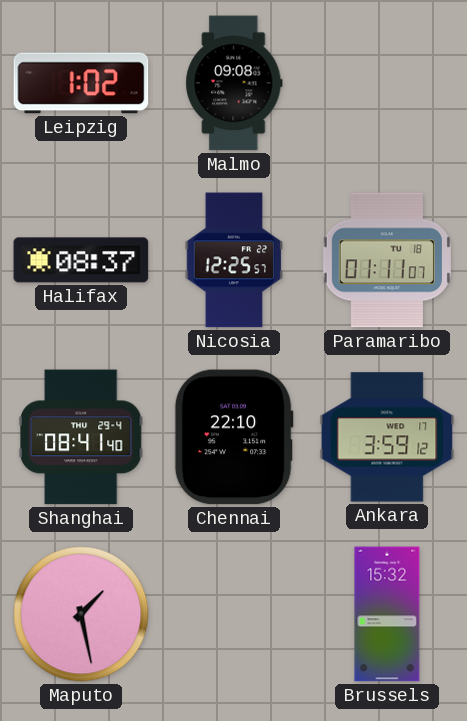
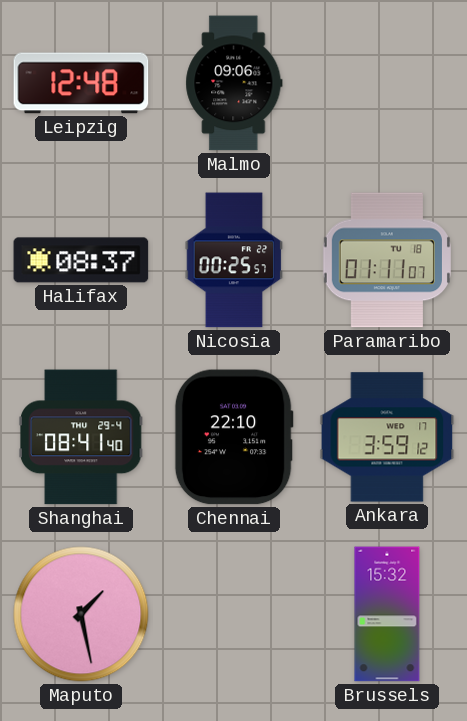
Leipzig: 1:02 -> 12:48 (81, 83)
Malmo: 09:08 -> 09:06 (234, 83)
Nicosia: 12:25 -> 00:25 (234, 260)
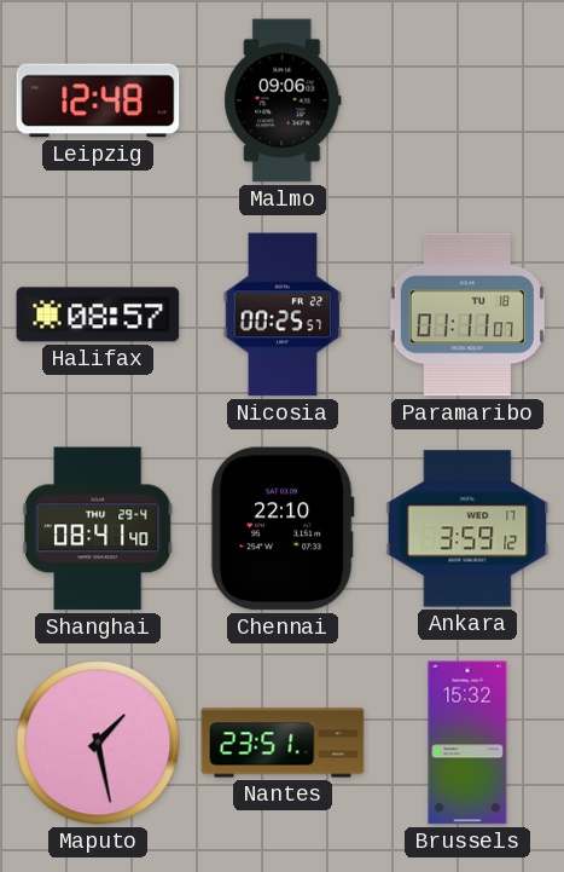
Halifax: 08:37 -> 08:57 (98, 314)
Nantes: none -> 23:51 (283, 743)
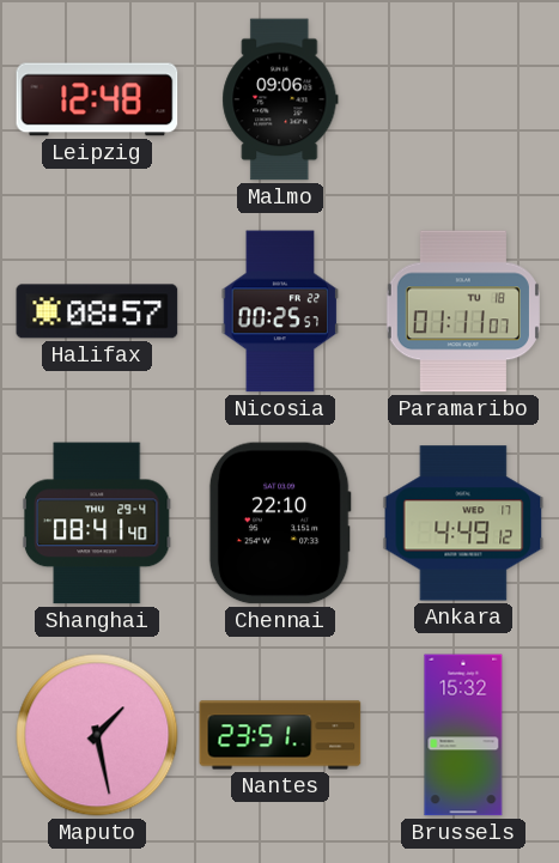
Ankara: 3:59 -> 4:49 (463, 523)
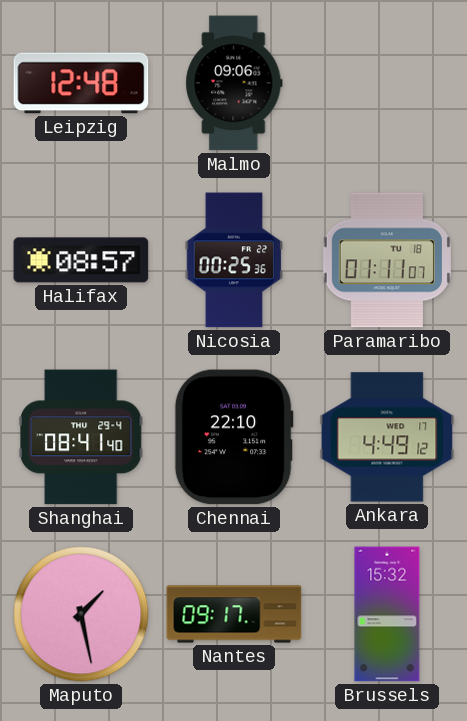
Nicosia: 00:25:57 -> 00:25:36 (234, 260)
Nantes: 23:51 -> 09:17 (234, 614)
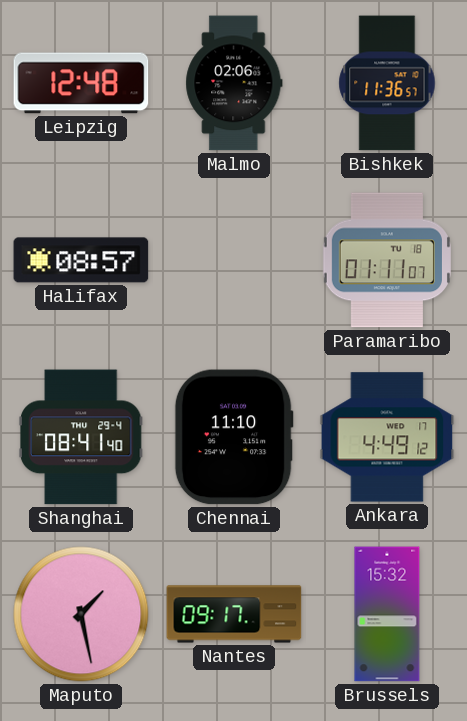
Malmo: 09:06 -> 02:06 (234, 83)
Bishkek: none -> 11:36 (387, 83)
Nicosia: 00:25 -> none (234, 260)
Chennai: 22:10 -> 11:10 (234, 437)
